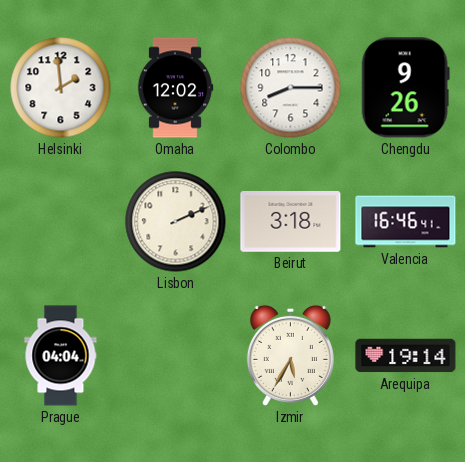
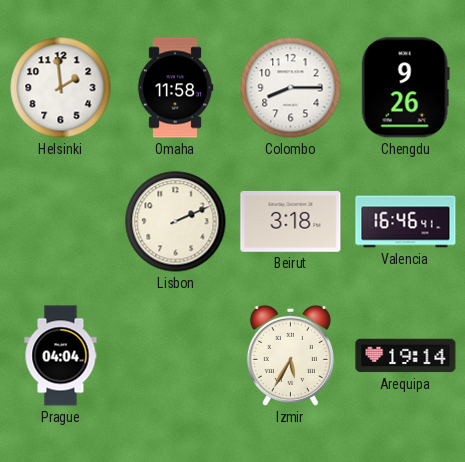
Omaha: 12:02 -> 11:58 (175, 88)
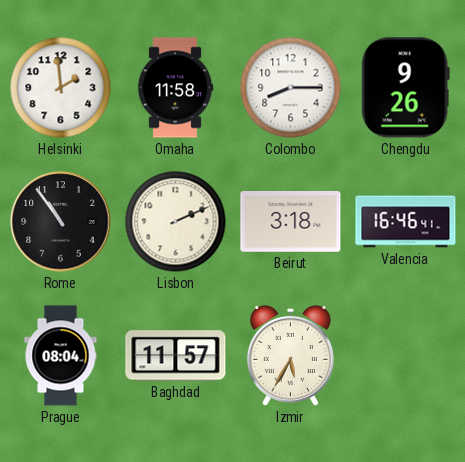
Rome: none -> 10:54 (61, 222)
Prague: 04:04 -> 08:04 (61, 356)
Baghdad: none -> 11:57 (176, 356)
Arequipa: 19:14 -> none (406, 356)
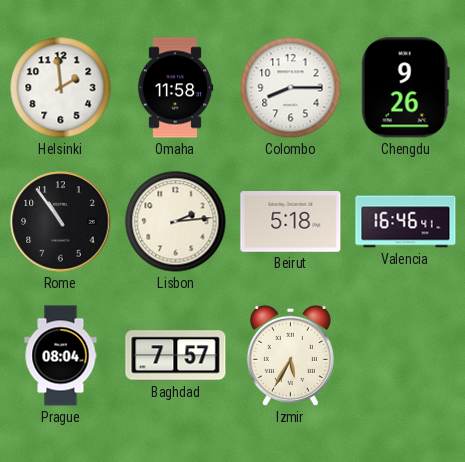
Lisbon: 2:11 -> 2:14 (176, 222)
Beirut: 3:18 -> 5:18 (291, 222)
Baghdad: 11:57 -> 7:57 (176, 356)
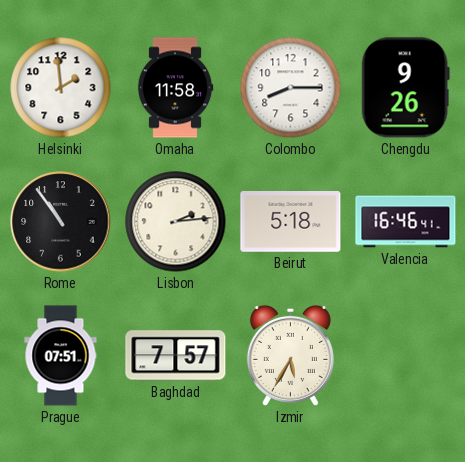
Prague: 08:04 -> 07:51 (61, 356)
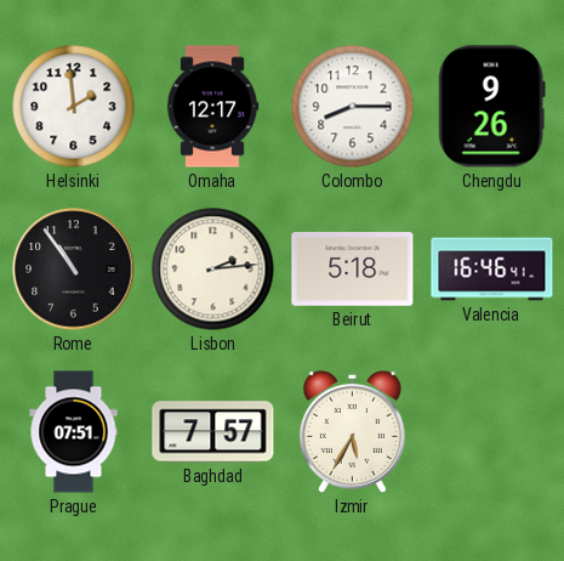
Omaha: 11:58 -> 12:17 (212, 107)
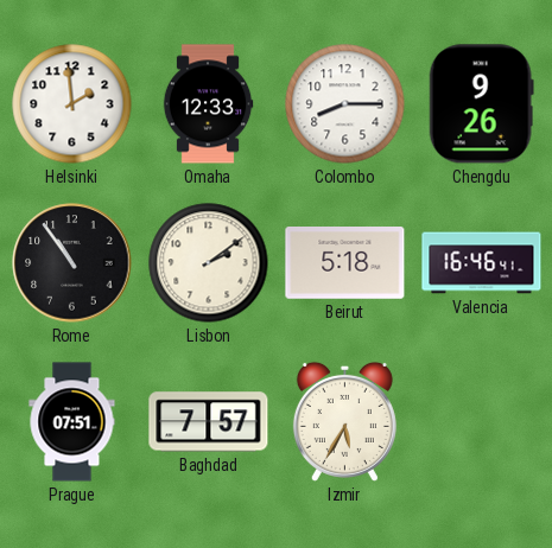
Omaha: 12:17 -> 12:33 (208, 104)
Lisbon: 2:14 -> 2:09 (209, 263)
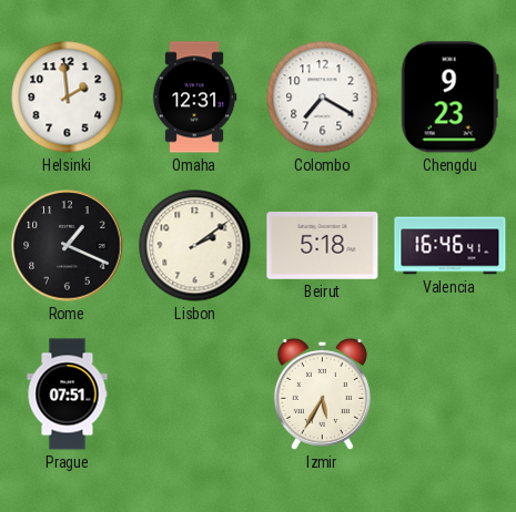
Omaha: 12:33 -> 12:31 (194, 98)
Colombo: 8:15 -> 7:20 (323, 98)
Chengdu: 9:26 -> 9:23 (449, 98)
Rome: 10:54 -> 1:19 (68, 246)
Baghdad: 7:57 -> none (209, 422)
